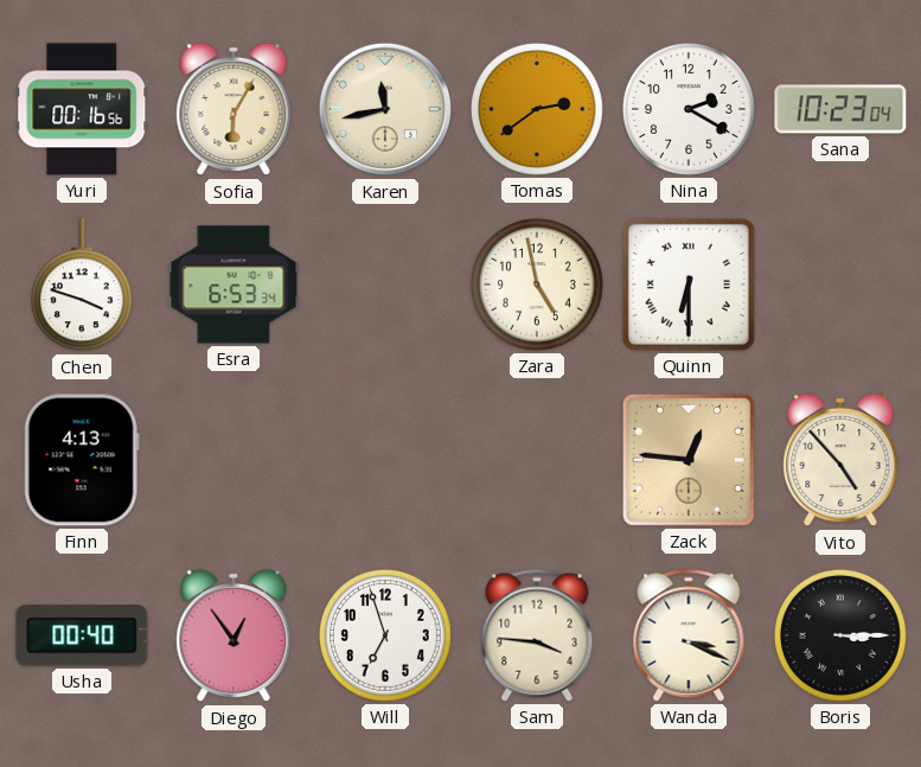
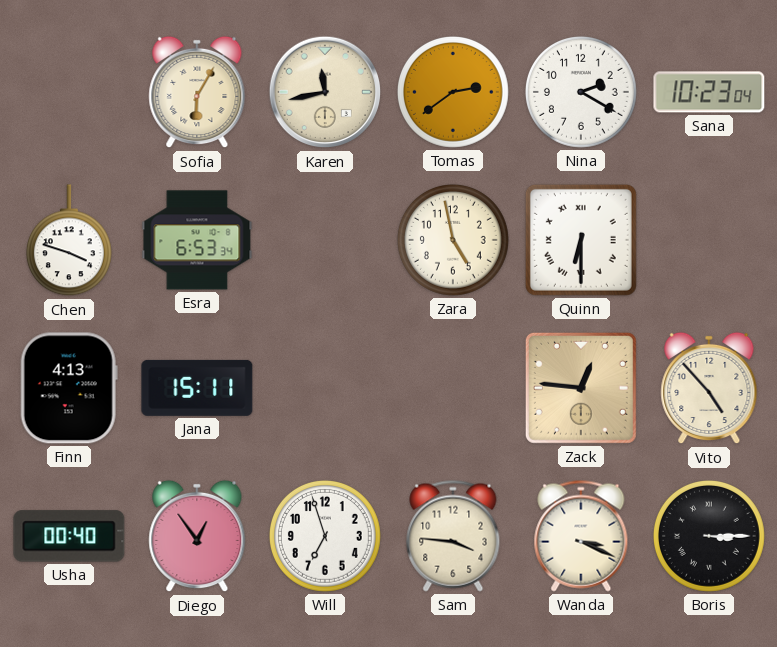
Yuri: 00:16 -> none (82, 109)
Jana: none -> 15:11 (197, 388)
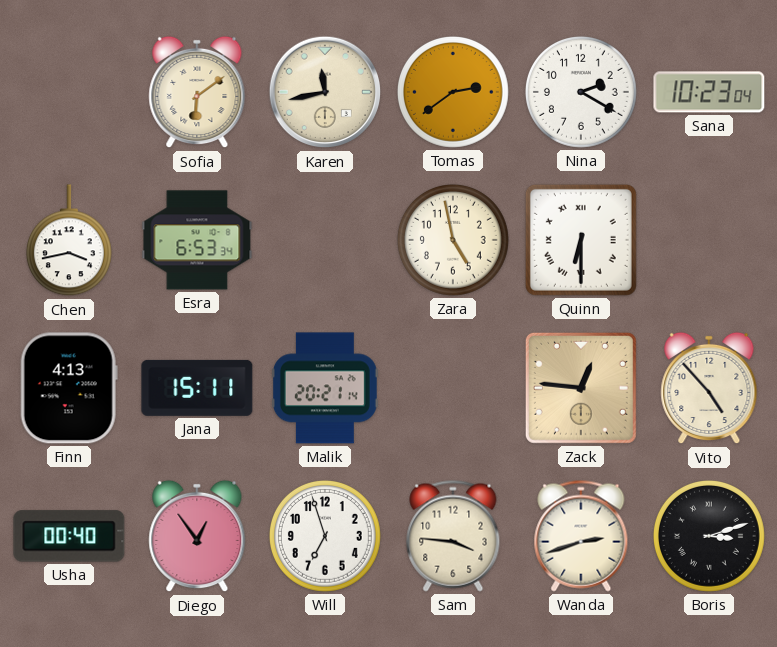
Sofia: 6:05 -> 6:09 (197, 92)
Chen: 3:48 -> 3:43 (69, 241)
Malik: none -> 20:21 (325, 388)
Wanda: 3:19 -> 2:42 (581, 536)
Boris: 3:15 -> 3:12 (709, 536)
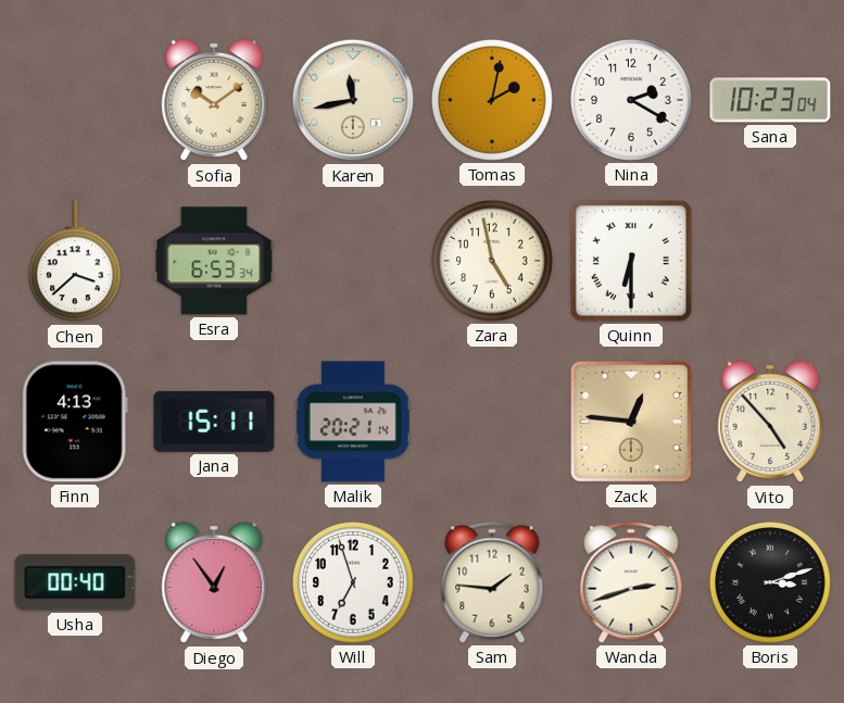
Sofia: 6:09 -> 10:09 (214, 100)
Tomas: 2:39 -> 2:02 (492, 100)
Chen: 3:43 -> 3:38 (75, 262)
Sam: 3:46 -> 1:46 (492, 582)
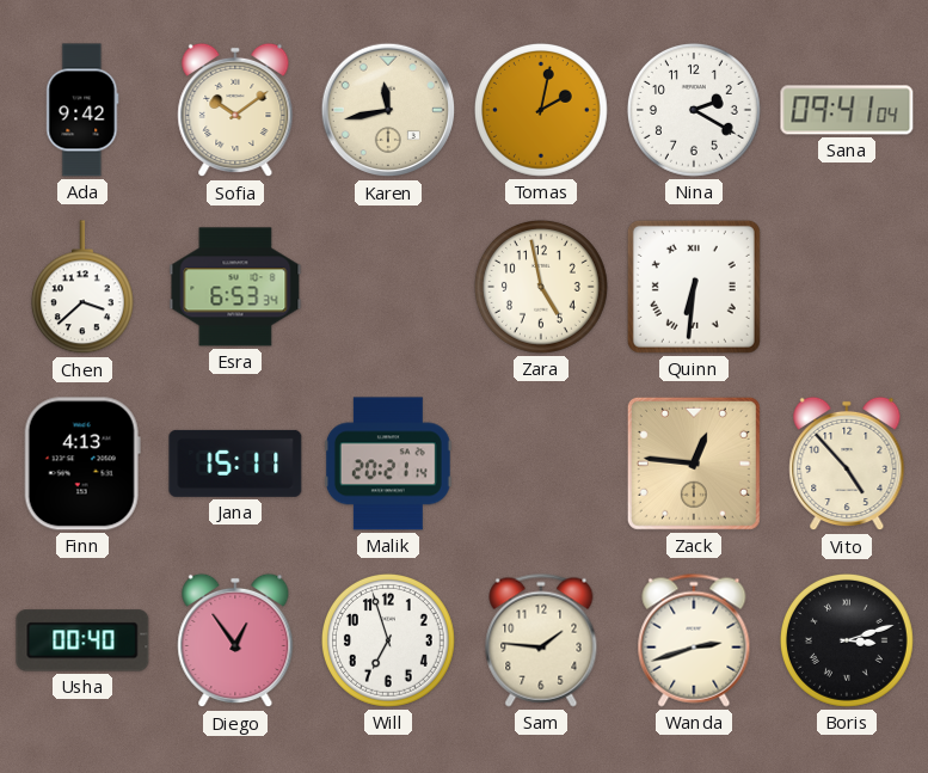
Ada: none -> 9:42 (82, 110)
Sana: 10:23 -> 09:41 (847, 110)
Quinn: 6:30 -> 6:31 (694, 287)
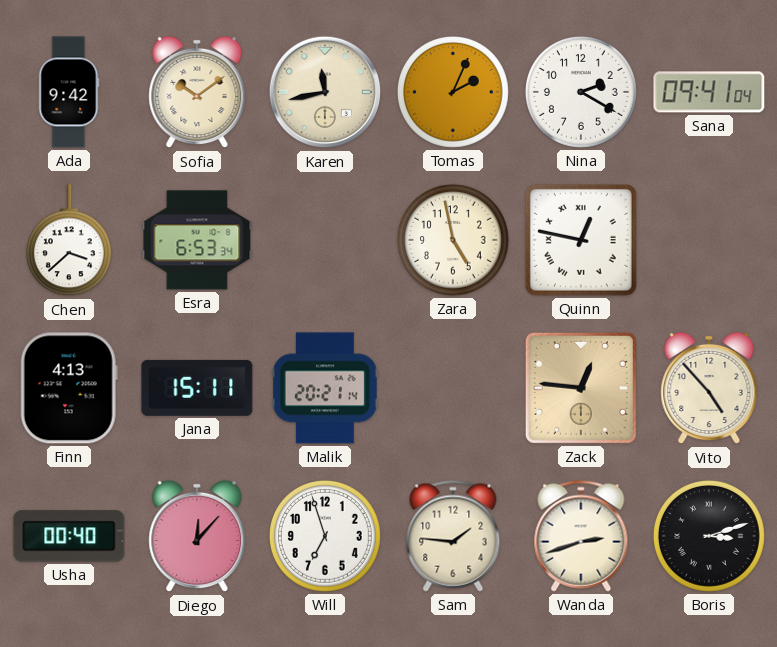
Tomas: 2:02 -> 2:04 (453, 92)
Quinn: 6:31 -> 12:47 (581, 240)
Diego: 12:54 -> 12:07 (197, 536)
